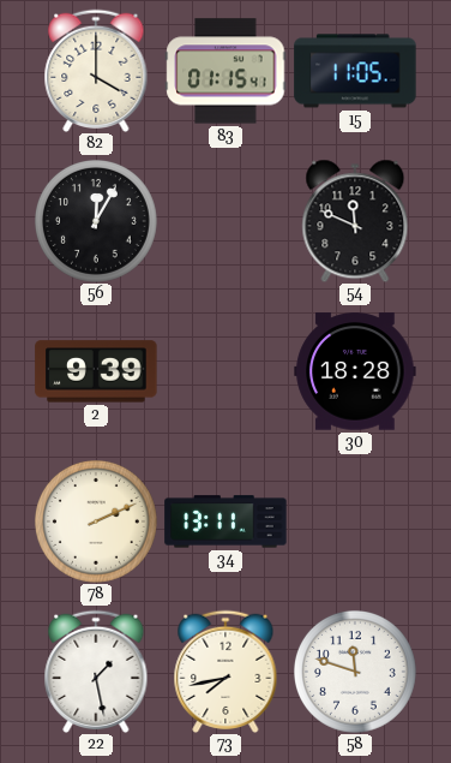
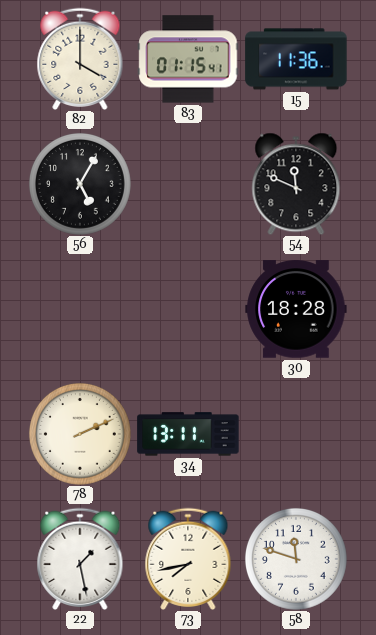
15: 11:05 -> 11:36 (296, 59)
56: 12:05 -> 5:05 (80, 184)
2: 9:39 -> none (96, 371)
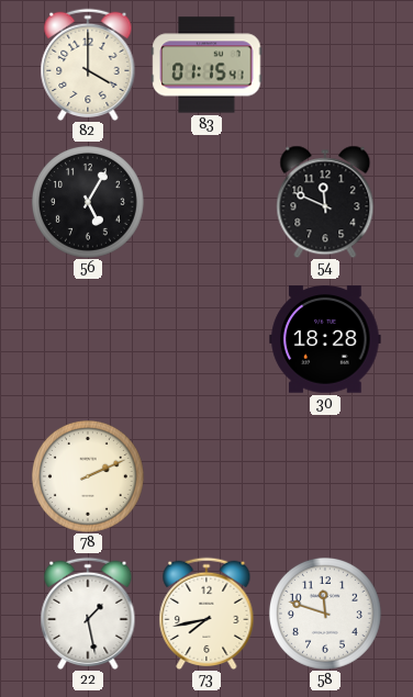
15: 11:36 -> none (296, 59)
34: 13:11 -> none (188, 434)
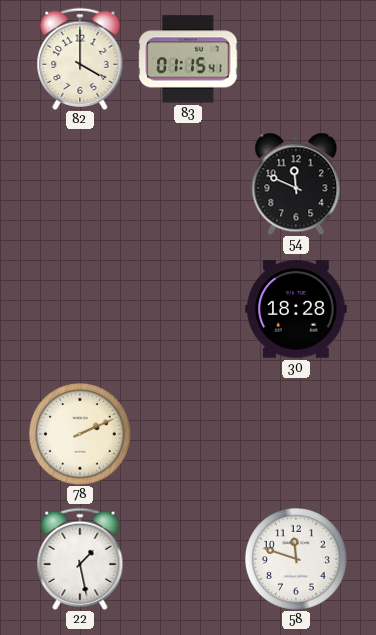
56: 5:05 -> none (88, 202)
73: 7:43 -> none (206, 614)
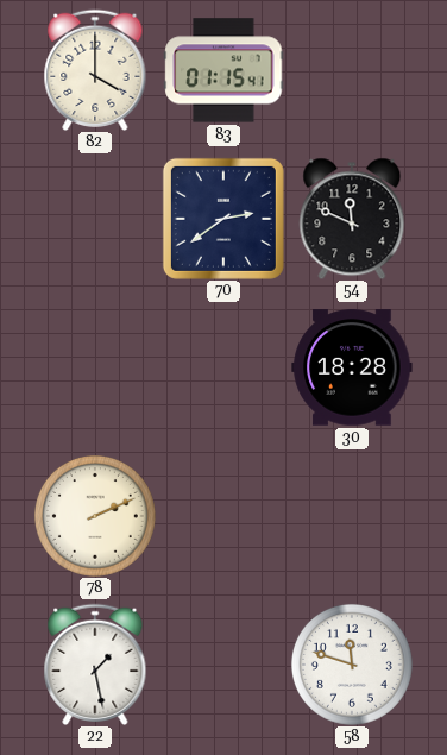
70: none -> 2:39 (223, 219)
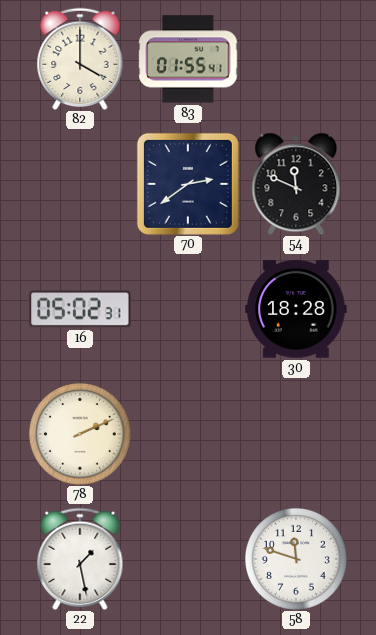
83: 01:15 -> 01:55 (188, 59)
16: none -> 05:02 (80, 309)
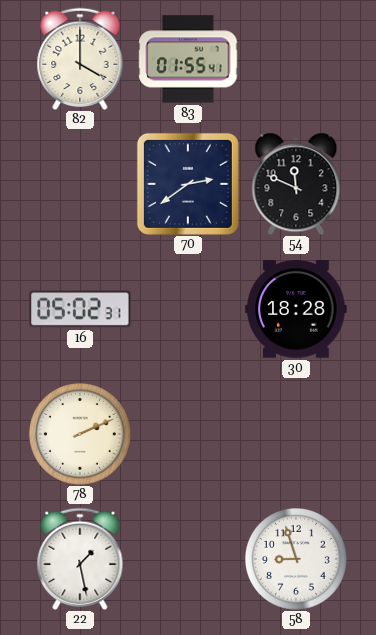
58: 11:48 -> 8:57 (296, 559)
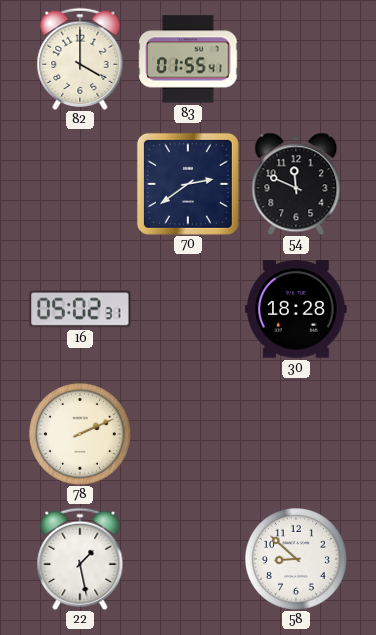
58: 8:57 -> 8:52 (296, 559)
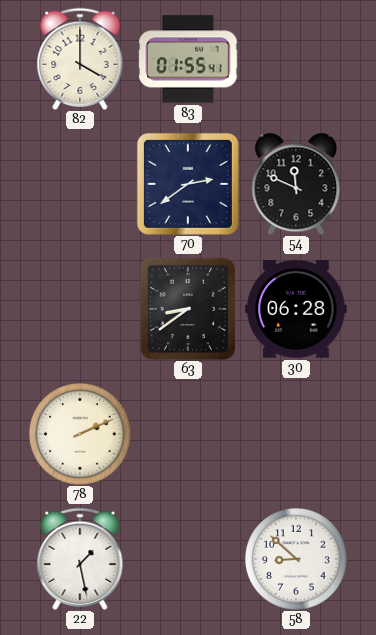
16: 05:02 -> none (80, 309)
63: none -> 8:39 (188, 309)
30: 18:28 -> 06:28 (296, 309)
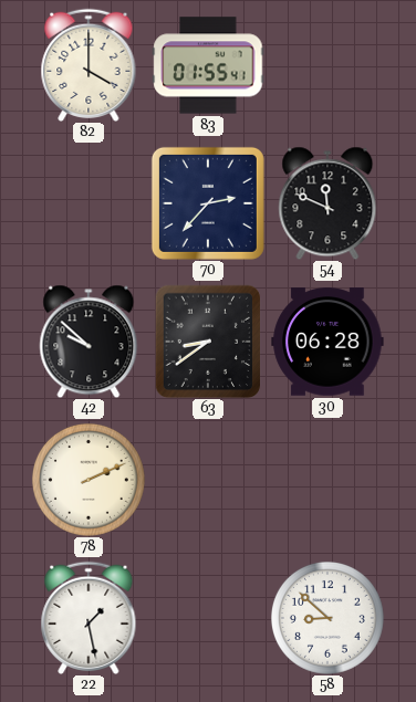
70: 2:39 -> 2:37 (208, 203)
42: none -> 9:52 (89, 342)
